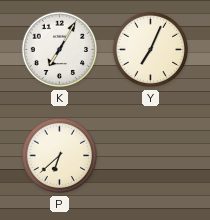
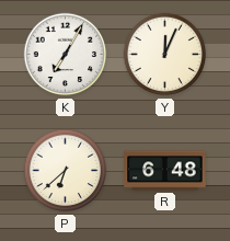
Y: 7:04 -> 12:04 (165, 55)
R: none -> 6:48 (165, 171)
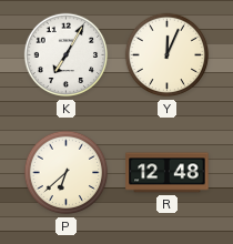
R: 6:48 -> 12:48 (168, 173)
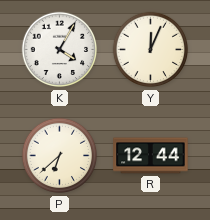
K: 7:05 -> 4:05 (60, 50)
R: 12:48 -> 12:44 (151, 156)
